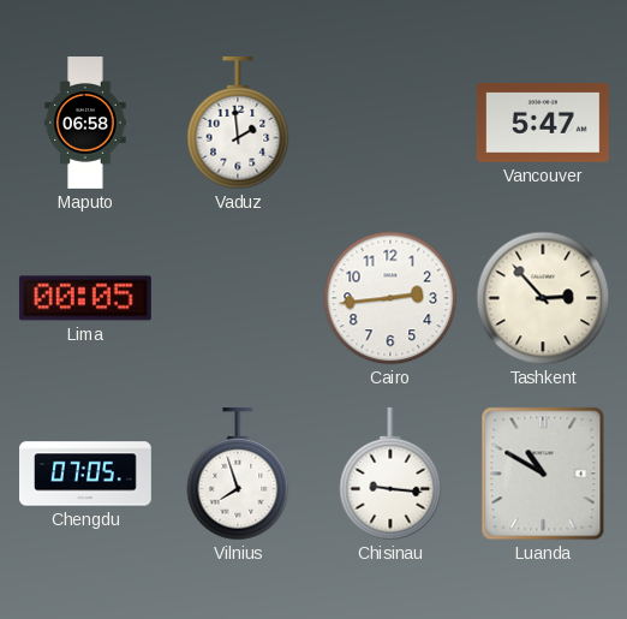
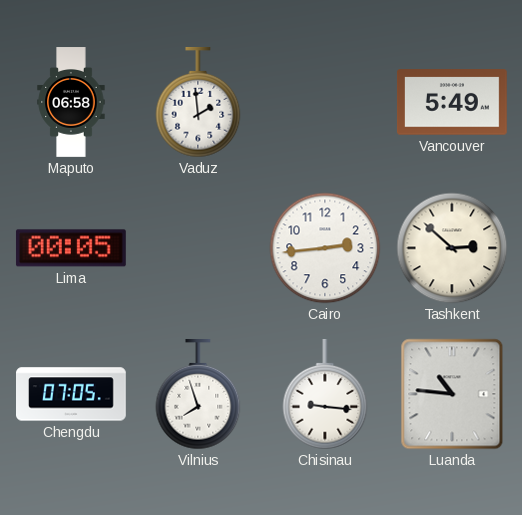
Vancouver: 5:47 -> 5:49 (452, 102)
Tashkent: 2:53 -> 2:52 (452, 248)
Luanda: 10:50 -> 10:46 (452, 394)
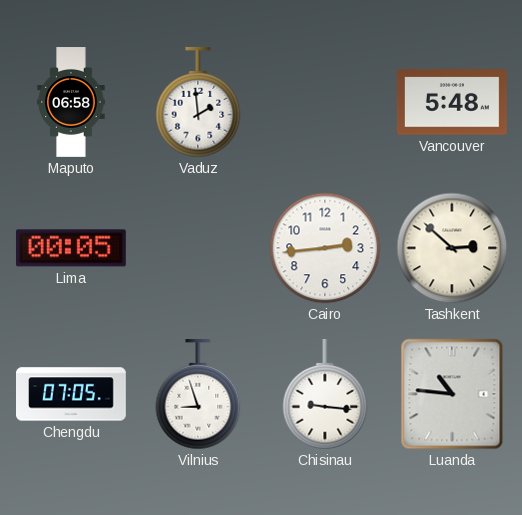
Vancouver: 5:49 -> 5:48 (452, 102)
Vilnius: 7:57 -> 8:57 (198, 395)
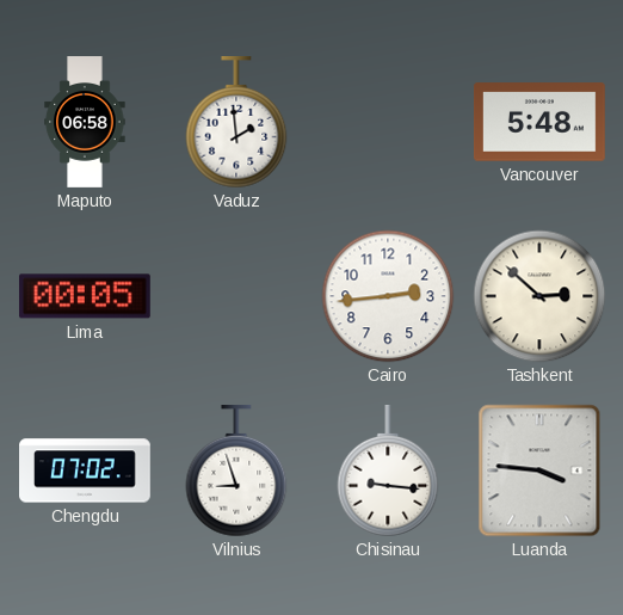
Chengdu: 07:05 -> 07:02 (86, 471)
Luanda: 10:46 -> 3:46 (539, 471)
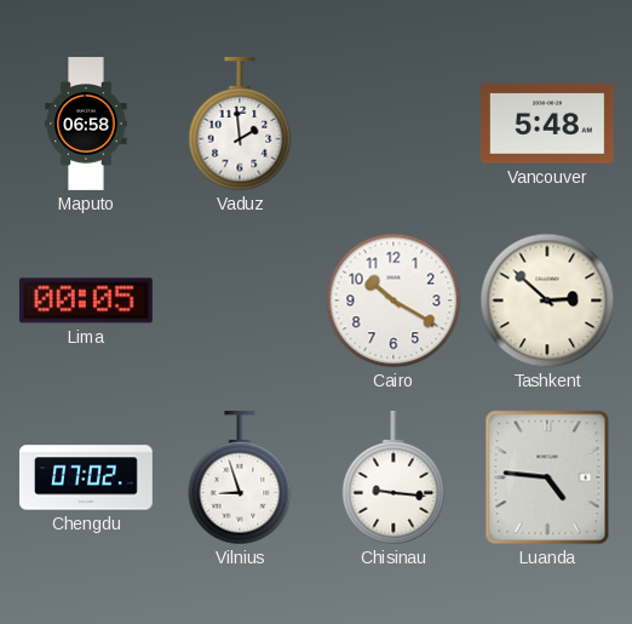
Cairo: 2:44 -> 10:20 (393, 300)
Luanda: 3:46 -> 4:46 (547, 477)
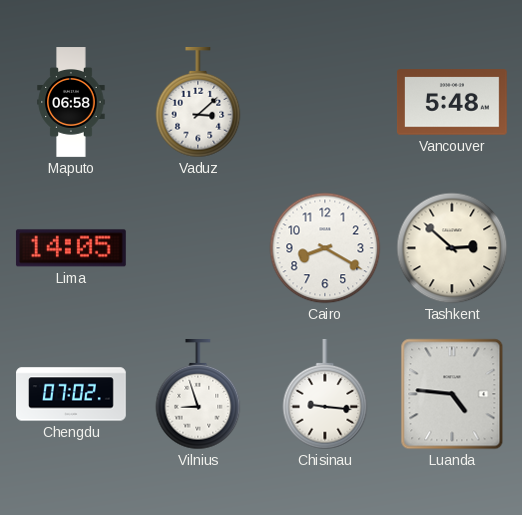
Vaduz: 1:59 -> 3:08 (198, 103)
Lima: 00:05 -> 14:05 (71, 248)
Cairo: 10:20 -> 8:20 (325, 248)
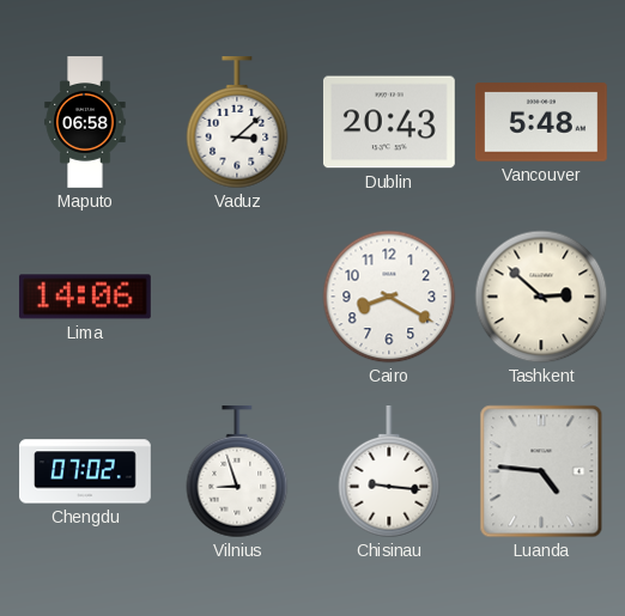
Dublin: none -> 20:43 (389, 122)
Lima: 14:05 -> 14:06 (85, 297)
